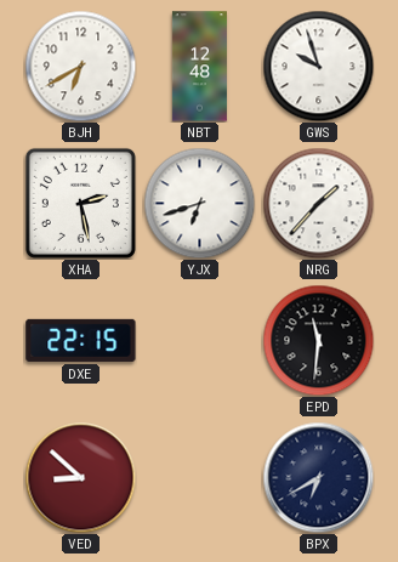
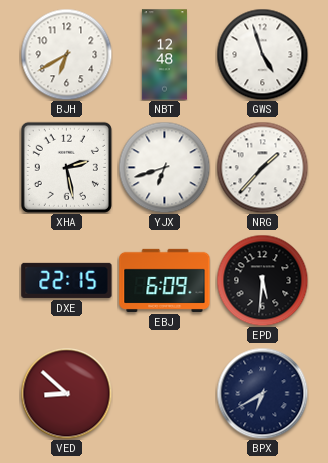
GWS: 9:57 -> 4:57 (262, 54)
EBJ: none -> 6:09 (165, 280)
EPD: 11:31 -> 5:31 (262, 280)
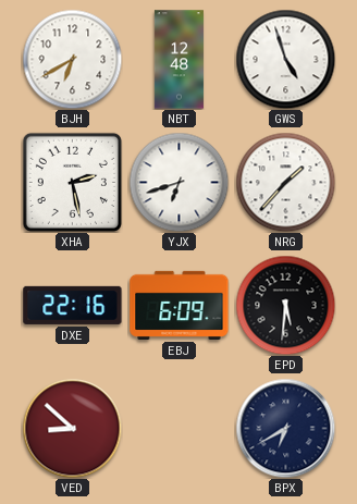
DXE: 22:15 -> 22:16 (73, 305)
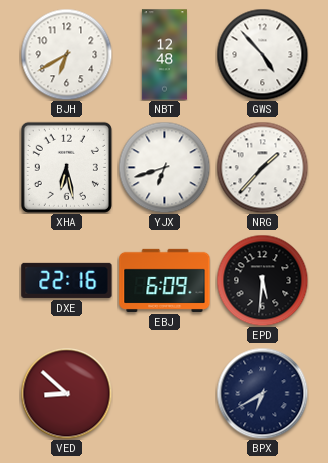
GWS: 4:57 -> 4:53 (262, 54)
XHA: 2:28 -> 6:28 (66, 167)
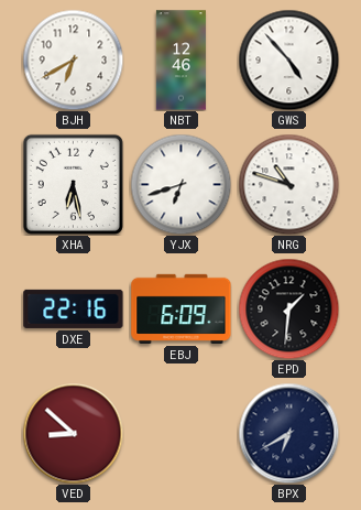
NBT: 12:48 -> 12:46 (180, 61)
NRG: 1:37 -> 10:48 (288, 184)
EPD: 5:31 -> 1:31 (288, 308)
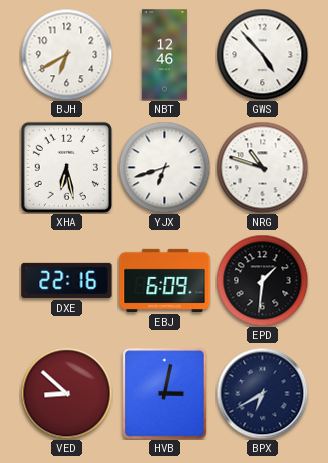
HVB: none -> 3:02 (165, 394)
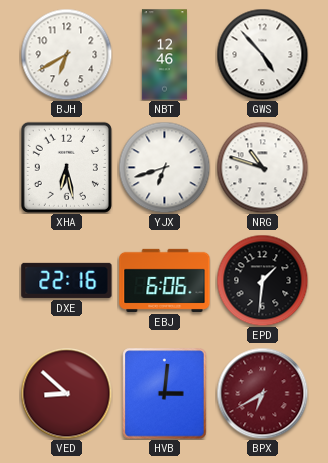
EBJ: 6:09 -> 6:06 (165, 280)
HVB: 3:02 -> 3:01 (165, 394)
BPX dial: navy -> burgundy (262, 393)
